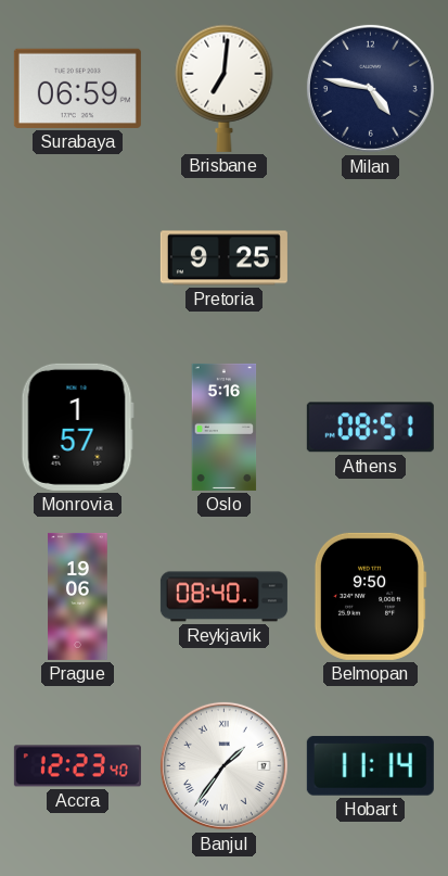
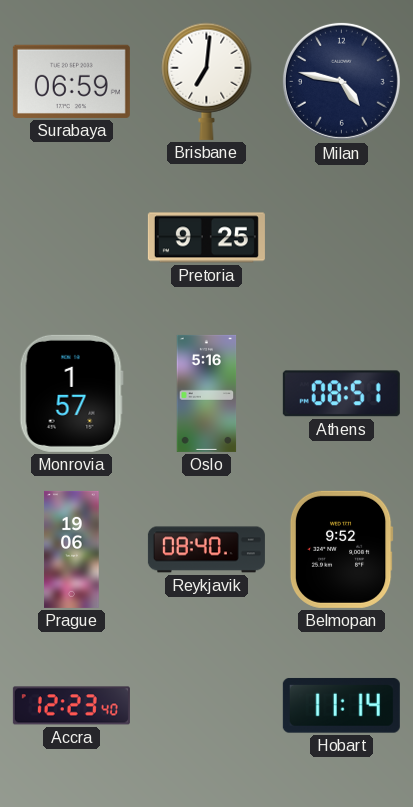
Belmopan: 9:50 -> 9:52 (341, 549)
Banjul: 1:36 -> none (223, 765)
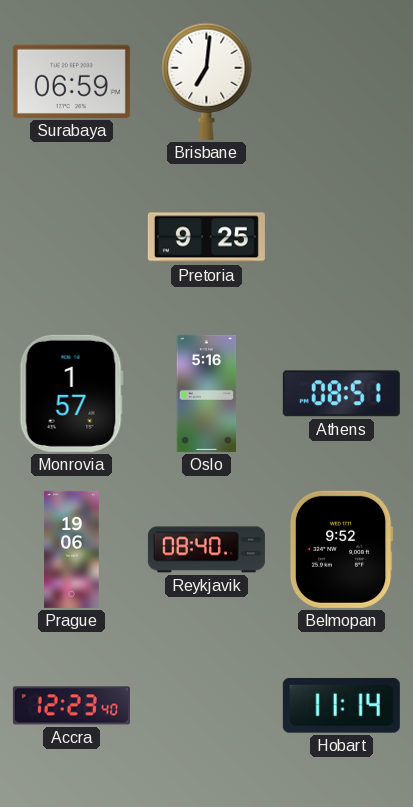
Milan: 4:47 -> none (341, 81)
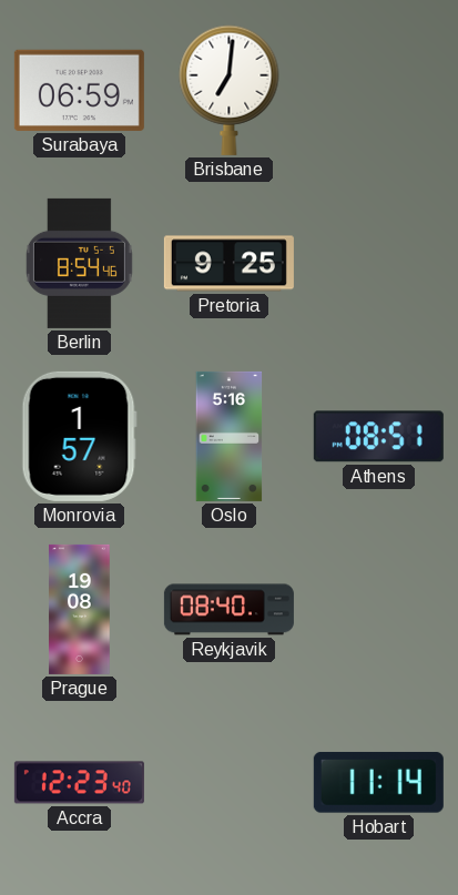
Berlin: none -> 8:54 (79, 263)
Prague: 19:06 -> 19:08 (80, 609)
Belmopan: 9:52 -> none (341, 549)
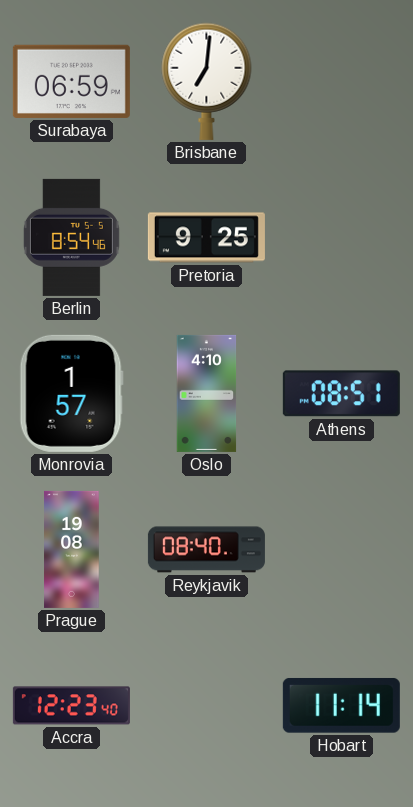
Oslo: 5:16 -> 4:10 (207, 393)
